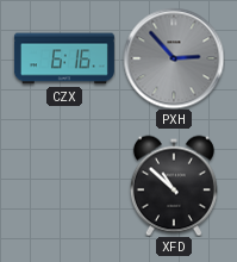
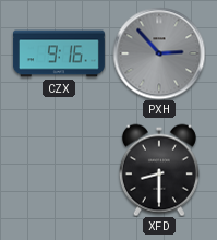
CZX: 6:16 -> 9:16 (59, 53)
XFD: 10:52 -> 8:30 (159, 170)
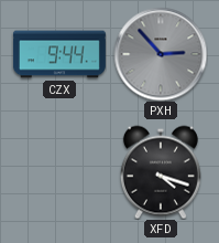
CZX: 9:16 -> 9:44 (59, 54)
XFD: 8:30 -> 4:18 (161, 172)
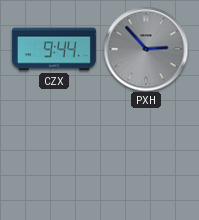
XFD: 4:18 -> none (161, 172)
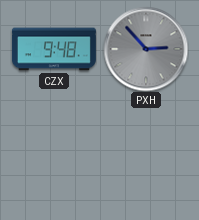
CZX: 9:44 -> 9:48 (54, 49)
